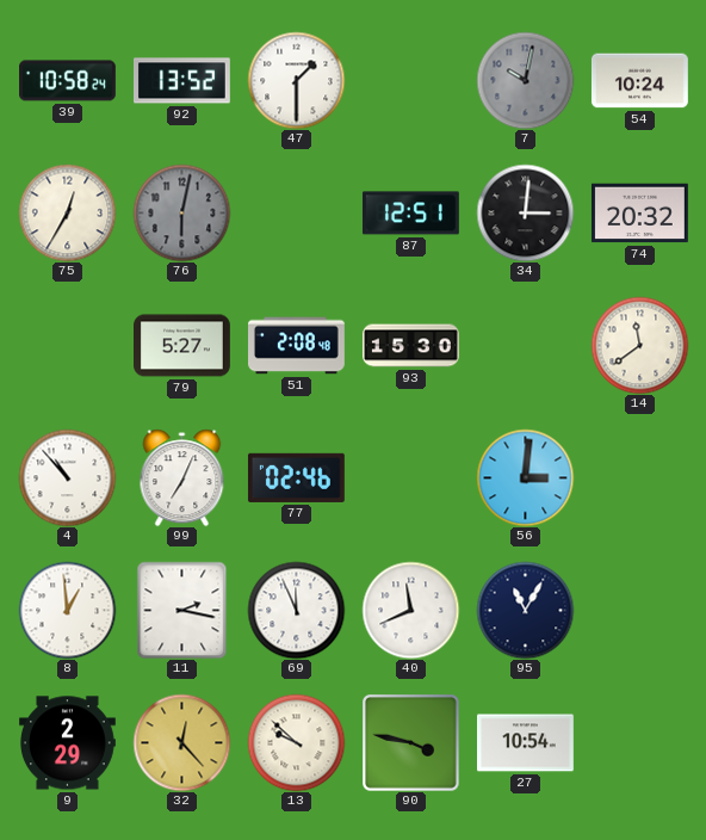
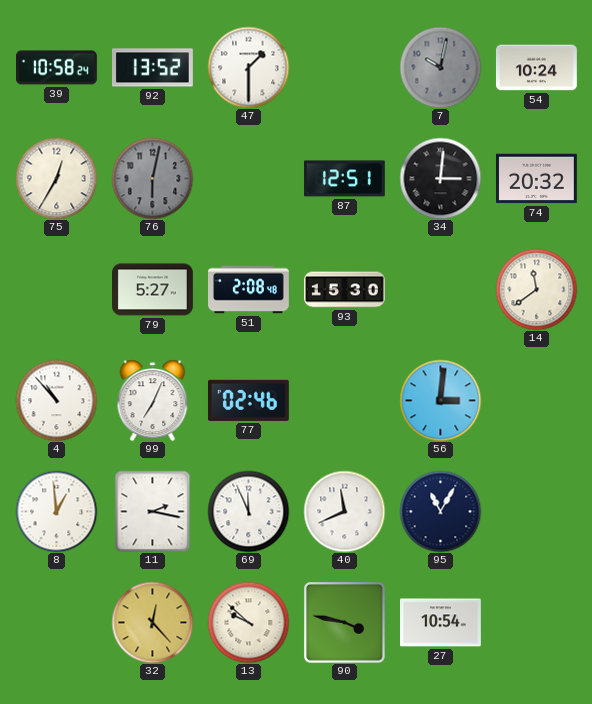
9: 2:29 -> none (68, 743)
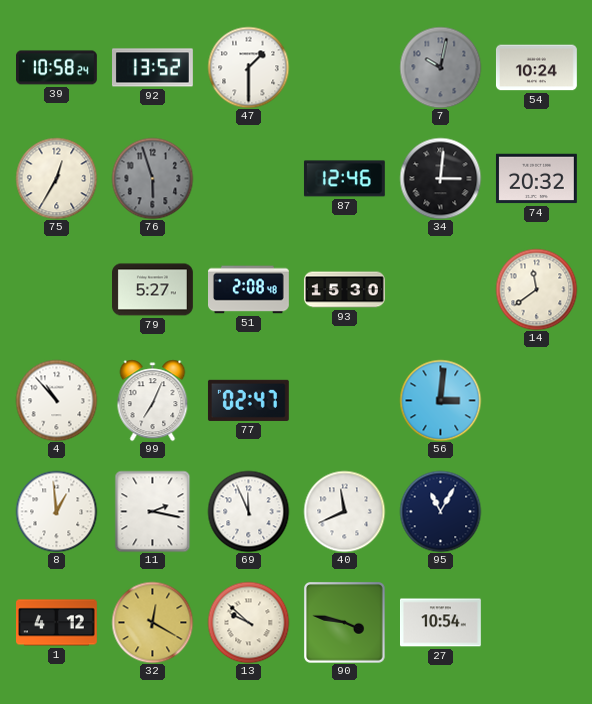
76: 6:02 -> 5:57 (152, 178)
87: 12:51 -> 12:46 (344, 179)
77: 02:46 -> 02:47 (248, 400)
1: none -> 4:12 (57, 623)
32: 12:23 -> 12:20 (152, 622)
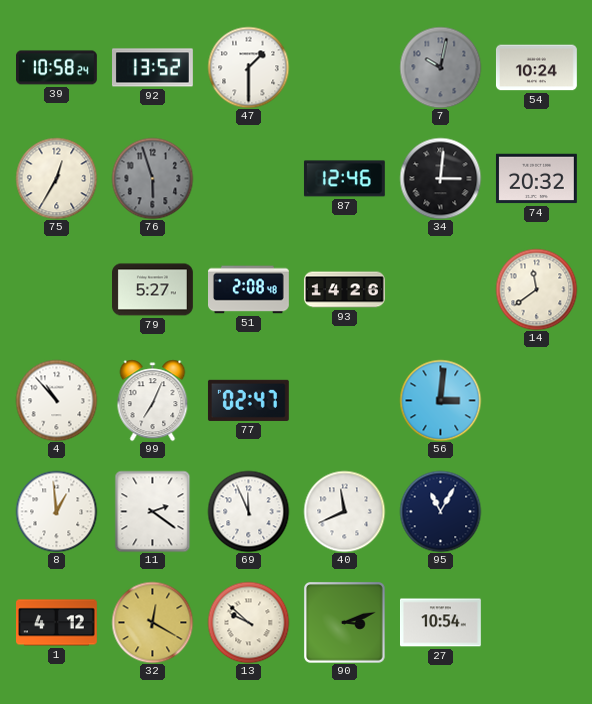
93: 15:30 -> 14:26 (345, 290)
11: 2:17 -> 2:21 (153, 511)
90: 3:47 -> 3:12 (345, 623)
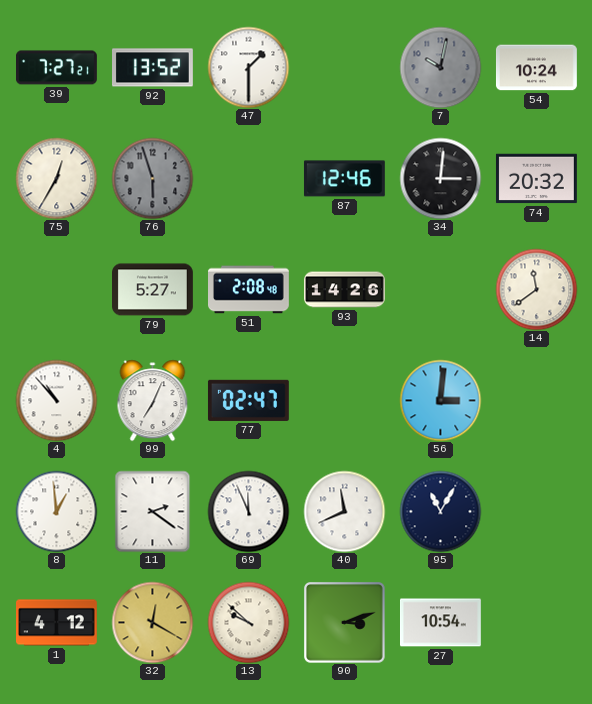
39: 10:58 -> 7:27 (57, 68)
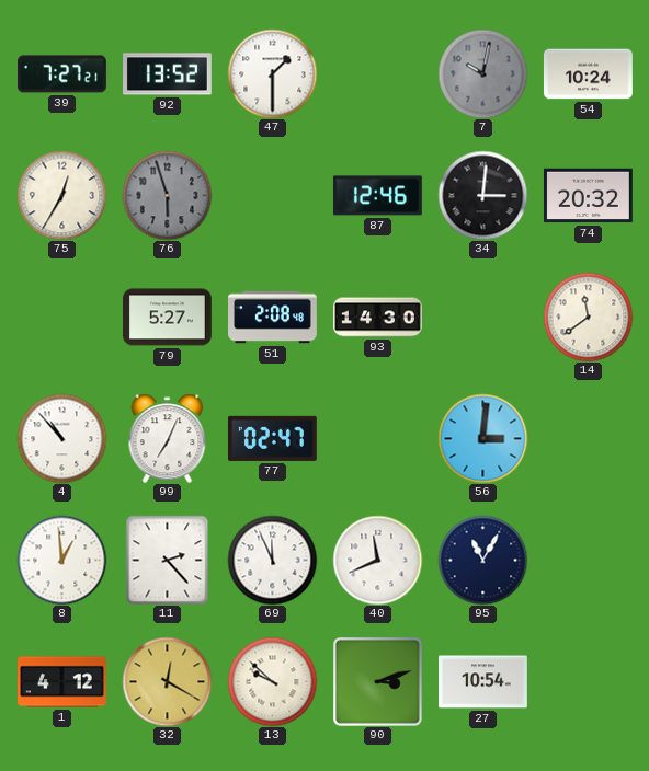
93: 14:26 -> 14:30 (378, 318)
11: 2:21 -> 2:23 (168, 560)
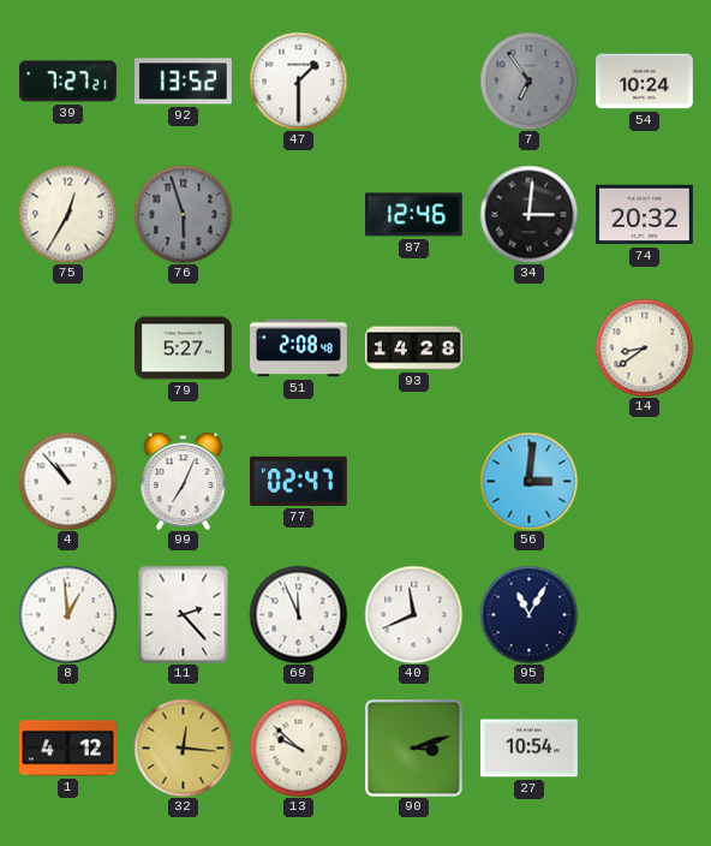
7: 10:02 -> 6:54 (528, 81)
93: 14:30 -> 14:28 (414, 348)
14: 11:39 -> 8:39 (644, 347)
32: 12:20 -> 12:16 (183, 747)
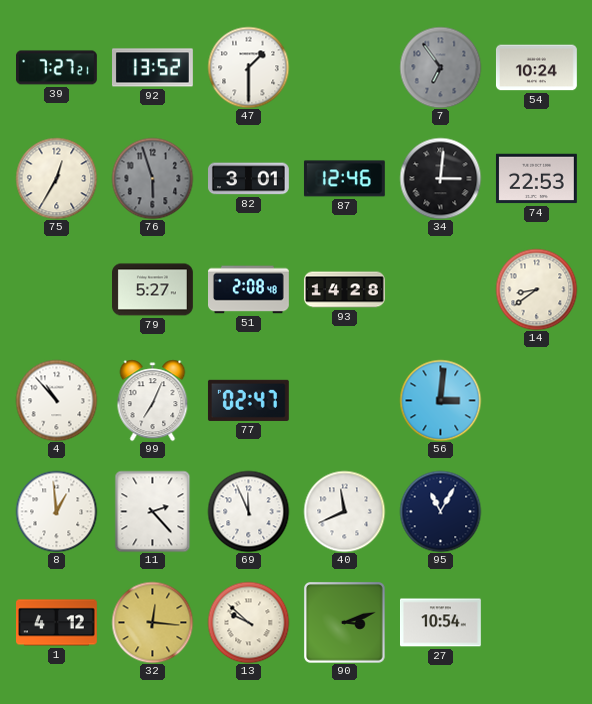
82: none -> 3:01 (249, 179)
74: 20:32 -> 22:53 (536, 179)
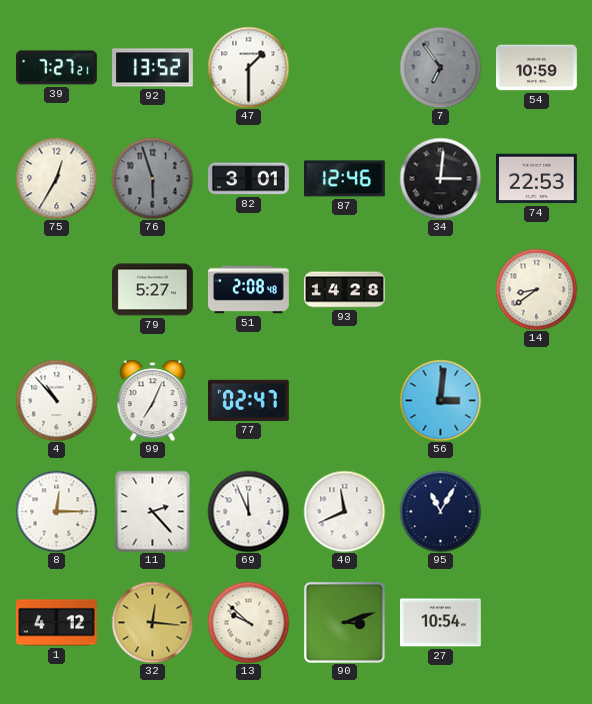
54: 10:24 -> 10:59 (536, 68)
8: 12:59 -> 12:15 (56, 511)
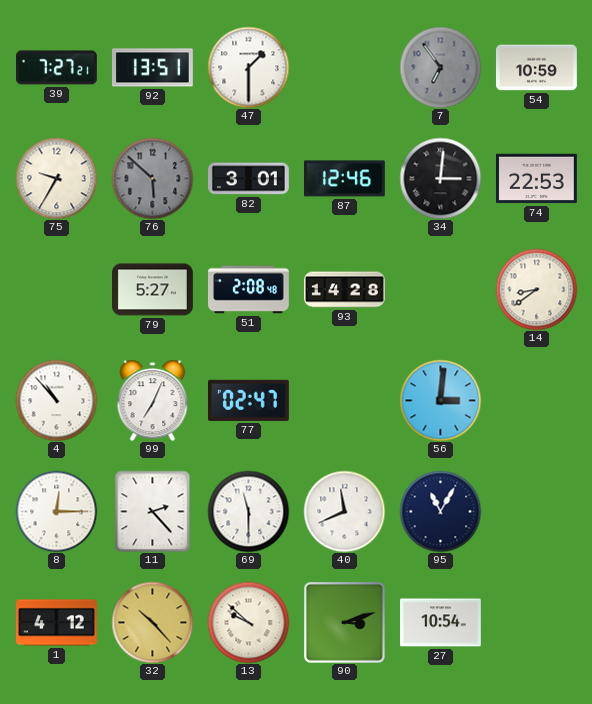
92: 13:52 -> 13:51 (153, 68)
75: 12:35 -> 9:35 (56, 178)
76: 5:57 -> 5:52 (152, 178)
69: 11:56 -> 11:30 (248, 511)
32: 12:16 -> 10:23 (152, 622)
